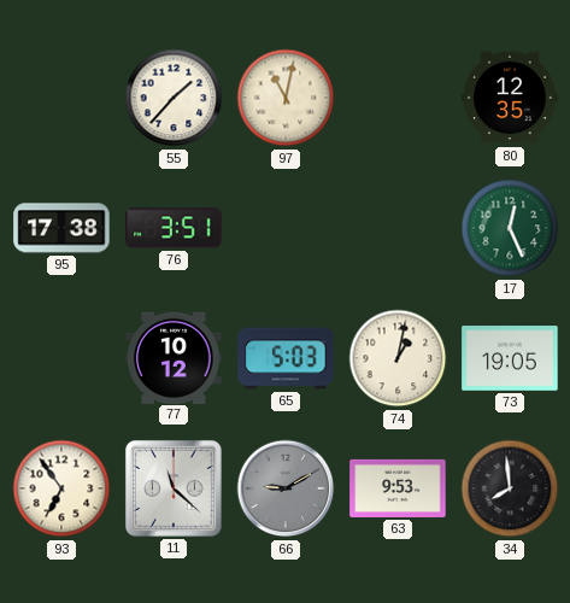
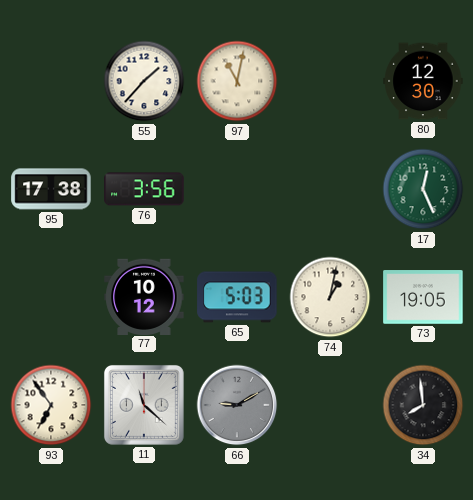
80: 12:35 -> 12:30 (423, 81)
76: 3:51 -> 3:56 (144, 189)
63: 9:53 -> none (398, 488)
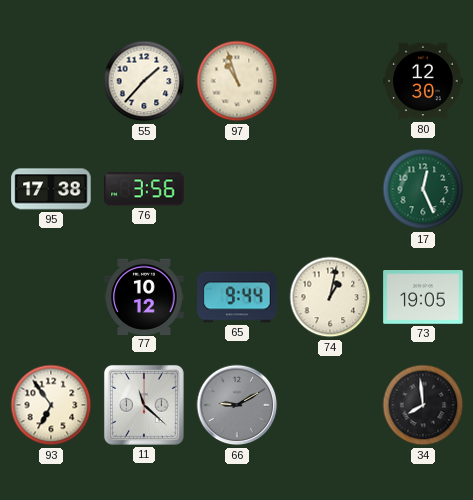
97: 11:02 -> 10:57 (237, 81)
65: 5:03 -> 9:44 (237, 297)
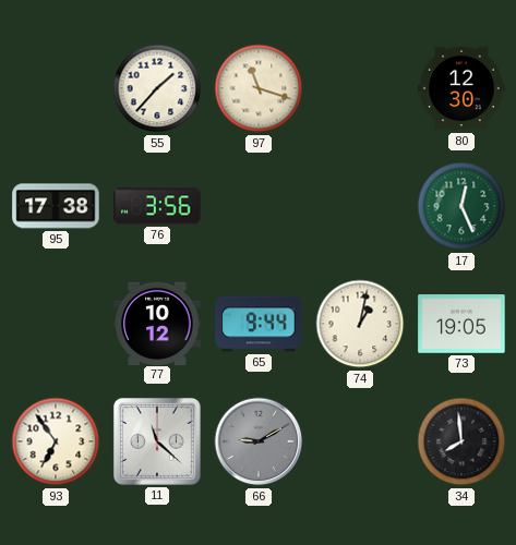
97: 10:57 -> 11:18 (259, 88)
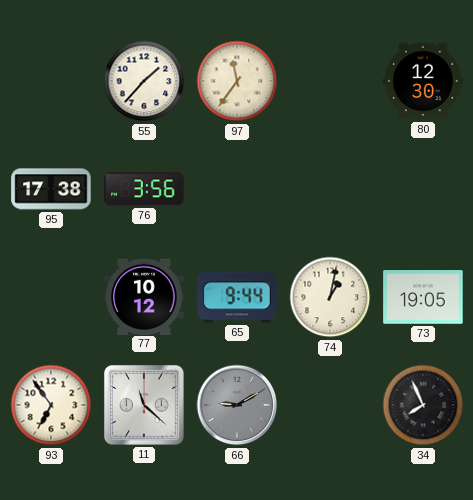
97: 11:18 -> 11:36 (237, 81)
17: 12:26 -> none (461, 206)
34: 7:59 -> 7:56 (423, 405)
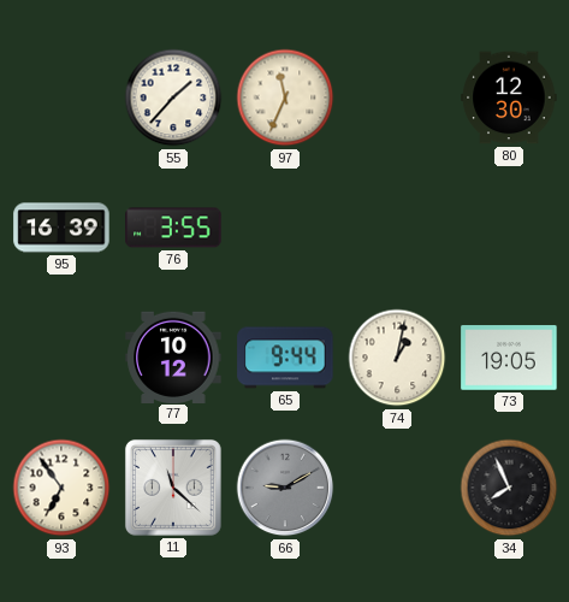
97: 11:36 -> 11:34 (285, 98)
95: 17:38 -> 16:39 (61, 228)
76: 3:56 -> 3:55 (173, 228)
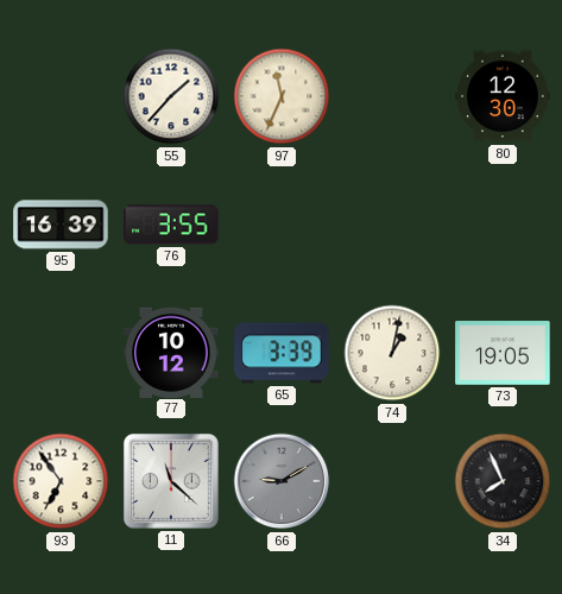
65: 9:44 -> 3:39 (282, 353)
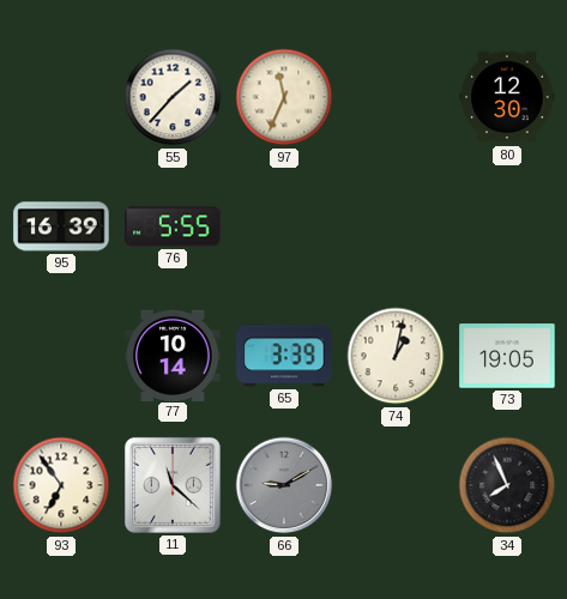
76: 3:55 -> 5:55 (173, 226)
77: 10:12 -> 10:14 (173, 355)
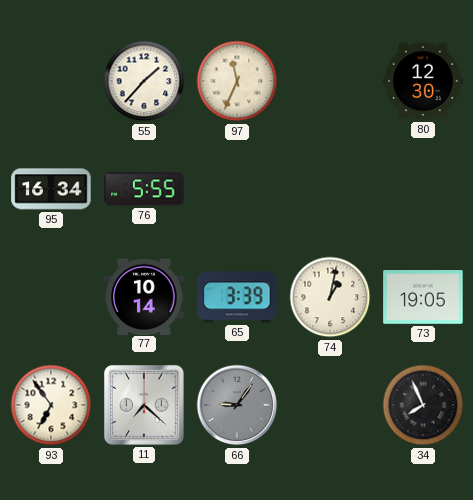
95: 16:39 -> 16:34 (51, 189)
11: 11:22 -> 7:22 (144, 405)
66: 9:10 -> 9:06 (237, 405)
